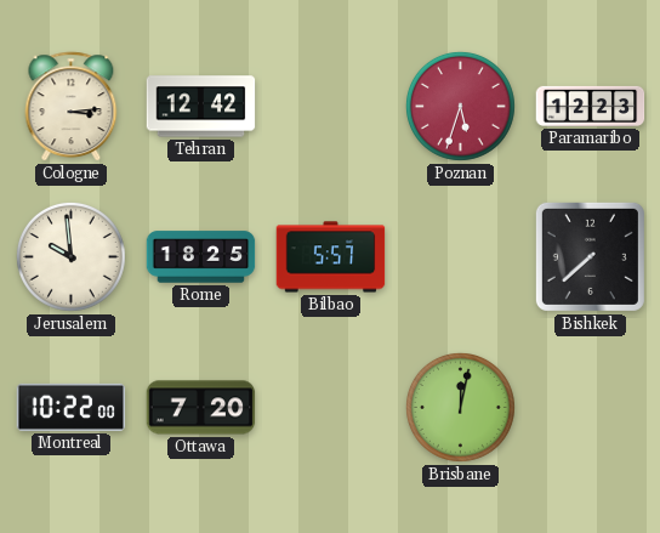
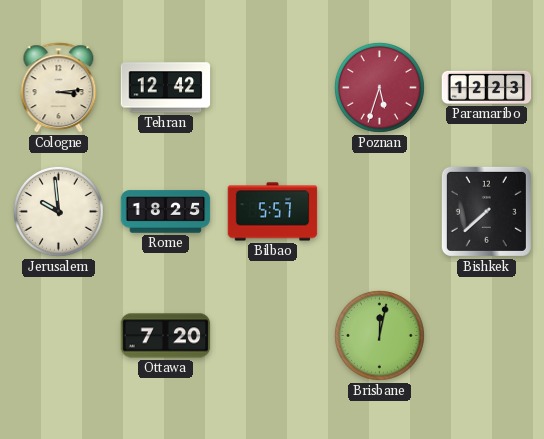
Montreal: 10:22 -> none (72, 407)
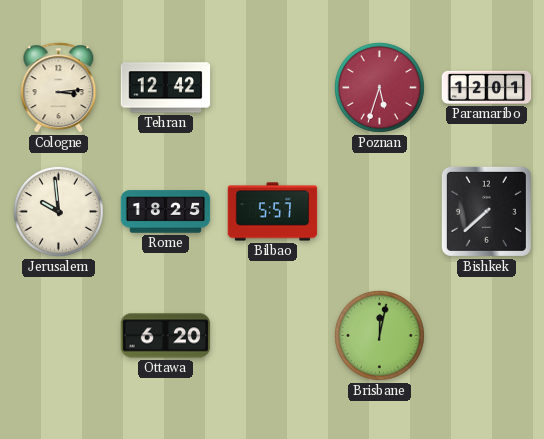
Paramaribo: 12:23 -> 12:01 (487, 87)
Ottawa: 7:20 -> 6:20 (166, 336)
